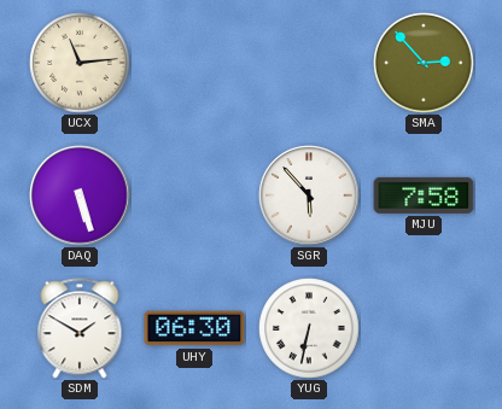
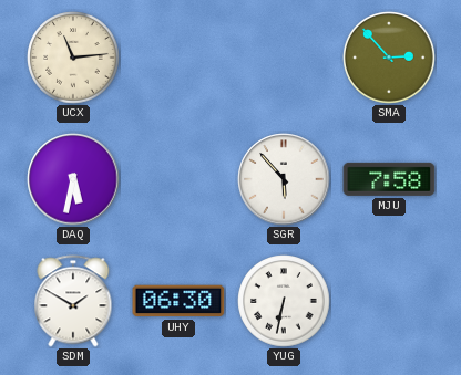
DAQ: 5:27 -> 5:32 (73, 179)
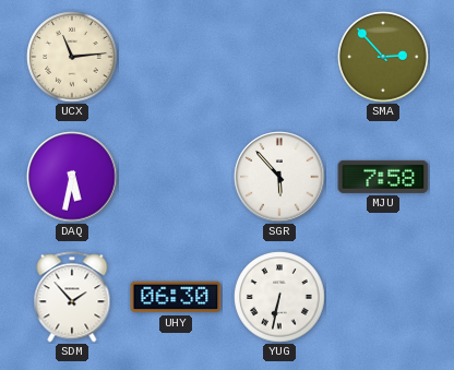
SDM: 1:50 -> 1:53 (72, 297)
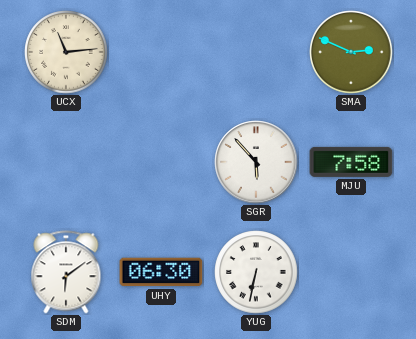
SMA: 2:53 -> 2:49 (351, 52)
DAQ: 5:32 -> none (72, 177)
SDM: 1:53 -> 6:09 (66, 272)
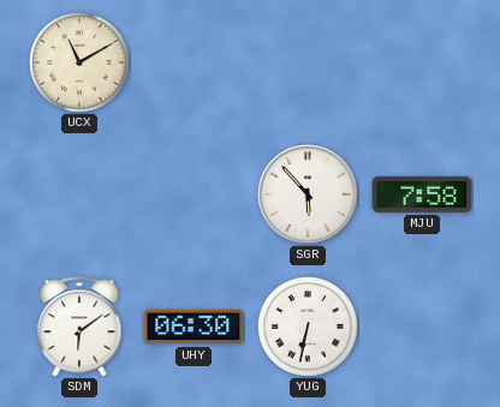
UCX: 11:14 -> 11:10 (79, 62)
SMA: 2:49 -> none (351, 52)
